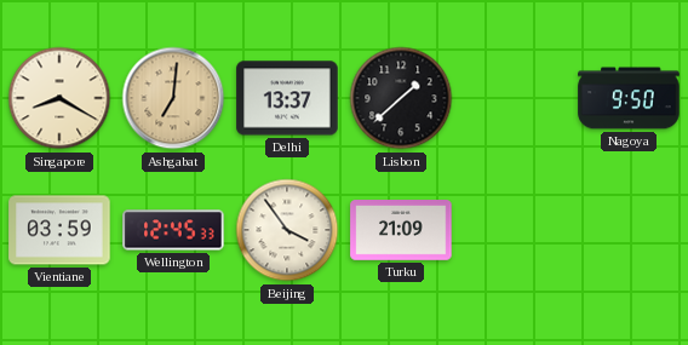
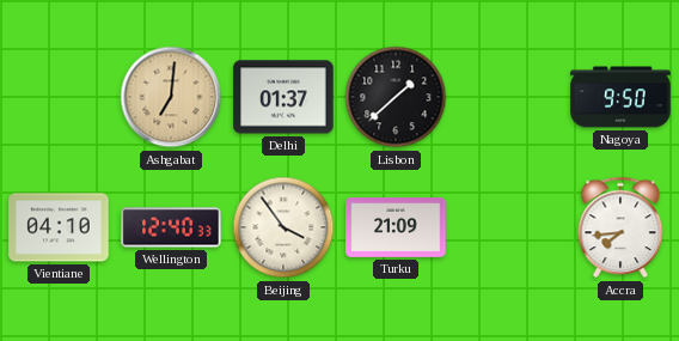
Singapore: 8:20 -> none (59, 98)
Delhi: 13:37 -> 01:37 (283, 97)
Vientiane: 03:59 -> 04:10 (59, 227)
Wellington: 12:45 -> 12:40 (171, 227)
Accra: none -> 7:44 (620, 227)
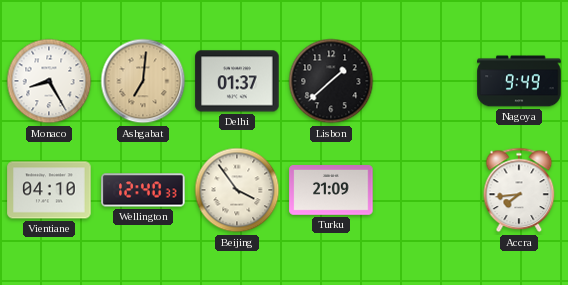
Monaco: none -> 8:25 (49, 81)
Nagoya: 9:50 -> 9:49 (519, 81)
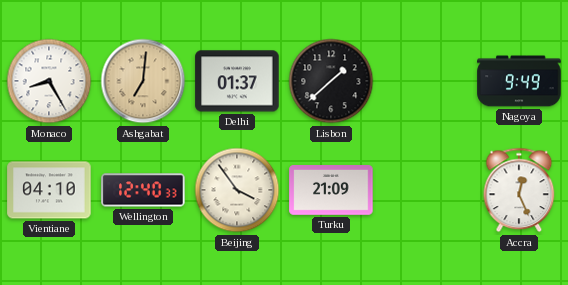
Accra: 7:44 -> 12:26 (519, 190)
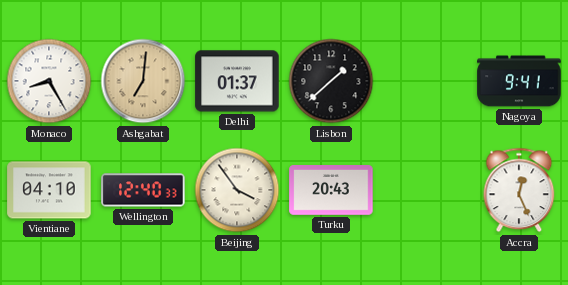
Nagoya: 9:49 -> 9:41 (519, 81)
Turku: 21:09 -> 20:43 (331, 191)
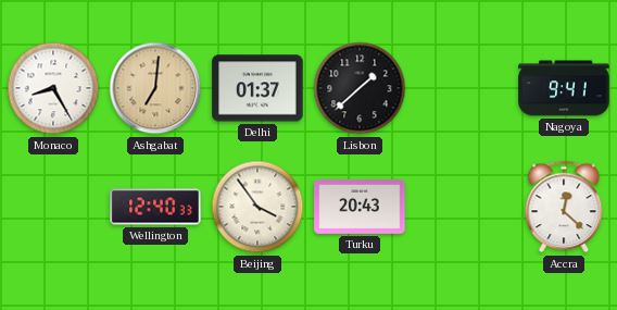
Vientiane: 04:10 -> none (49, 190)
Accra: 12:26 -> 12:22 (564, 207)
